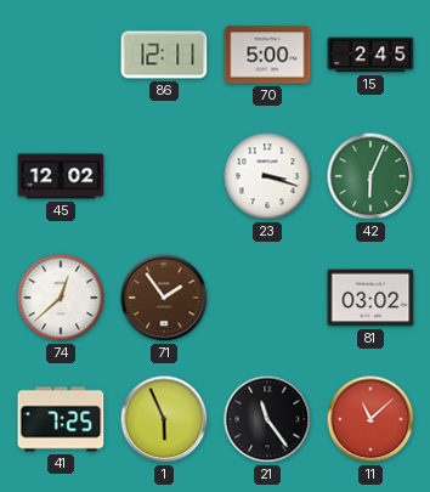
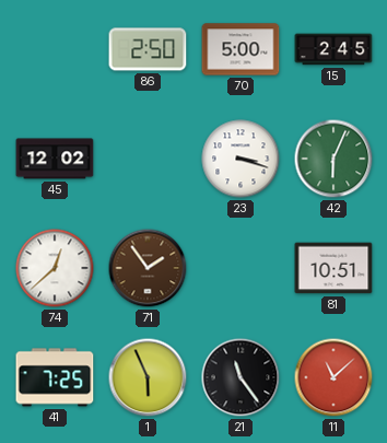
86: 12:11 -> 2:50 (148, 49)
81: 03:02 -> 10:51 (333, 268)
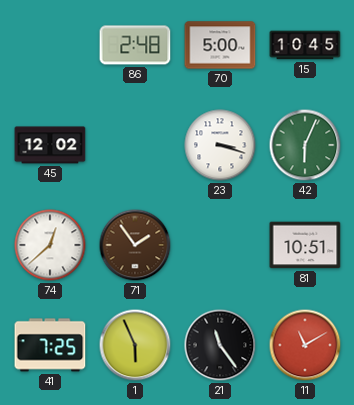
86: 2:50 -> 2:48 (135, 45)
15: 2:45 -> 10:45 (305, 45)
11: 11:08 -> 11:10 (305, 345)
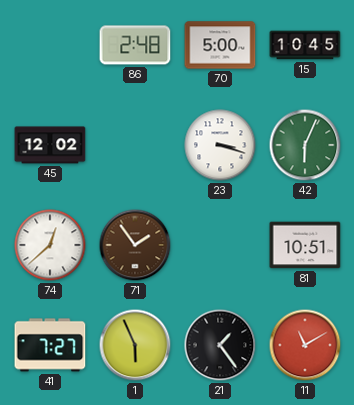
41: 7:25 -> 7:27 (50, 345)
21: 11:24 -> 1:24 (220, 345)
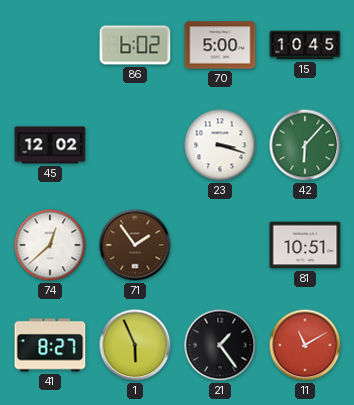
86: 2:48 -> 6:02 (135, 45)
42: 6:04 -> 6:07 (305, 145)
41: 7:27 -> 8:27 (50, 345)
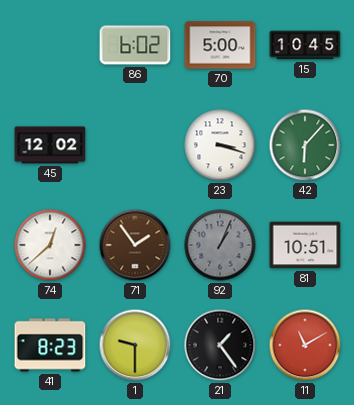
92: none -> 1:04 (220, 245)
41: 8:27 -> 8:23 (50, 345)
1: 5:56 -> 9:30 (135, 345)
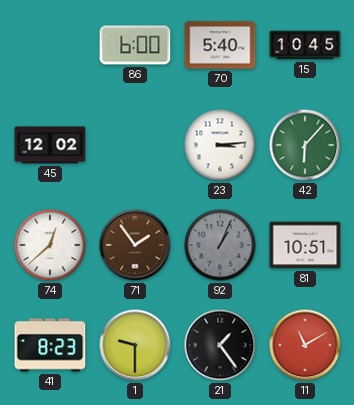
86: 6:02 -> 6:00 (135, 45)
70: 5:00 -> 5:40 (220, 45)
23: 3:18 -> 3:14 (220, 145)
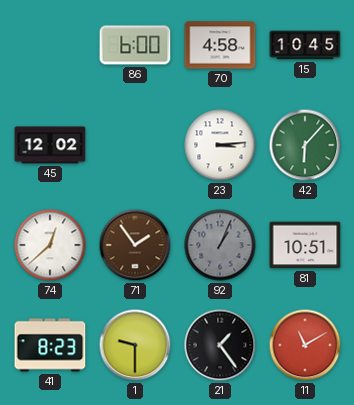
70: 5:40 -> 4:58 (220, 45)
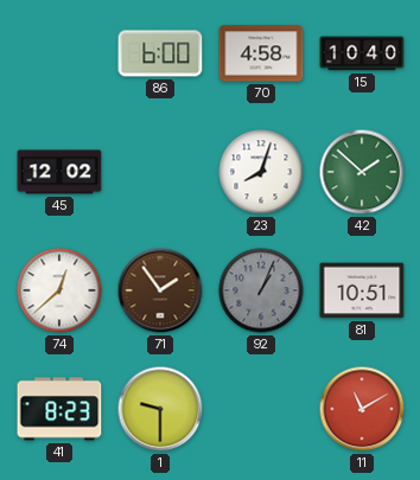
15: 10:45 -> 10:40 (362, 53)
23: 3:14 -> 8:03 (261, 172)
42: 6:07 -> 1:52 (362, 172)
21: 1:24 -> none (220, 345)
